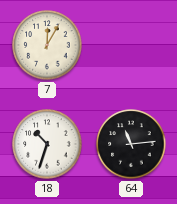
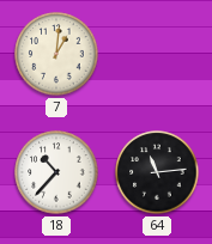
7: 12:05 -> 1:01 (56, 54)
18: 10:33 -> 10:37 (56, 172)
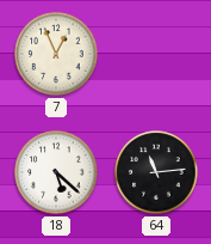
7: 1:01 -> 12:56 (56, 54)
18: 10:37 -> 5:22 (56, 172)
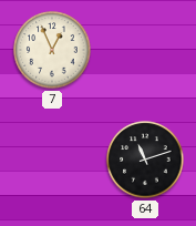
18: 5:22 -> none (56, 172)
64: 11:14 -> 11:12 (145, 160)
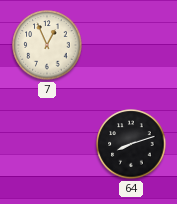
64: 11:12 -> 8:12 (131, 144)
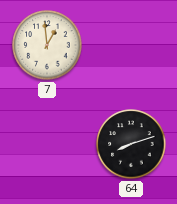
7: 12:56 -> 12:59 (47, 45)
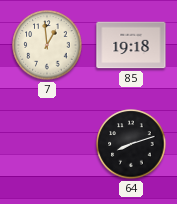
85: none -> 19:18 (131, 45)
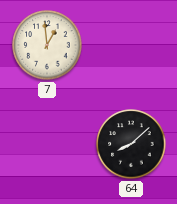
85: 19:18 -> none (131, 45)
64: 8:12 -> 8:08 (131, 144)
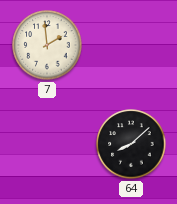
7: 12:59 -> 1:59 (47, 45)
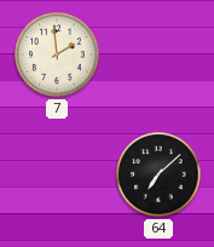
64: 8:08 -> 7:08 (158, 174)
